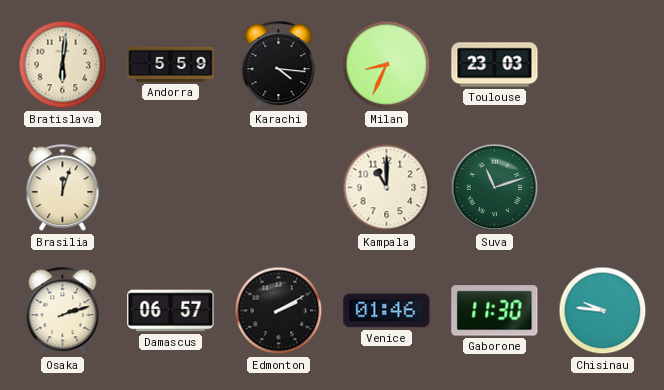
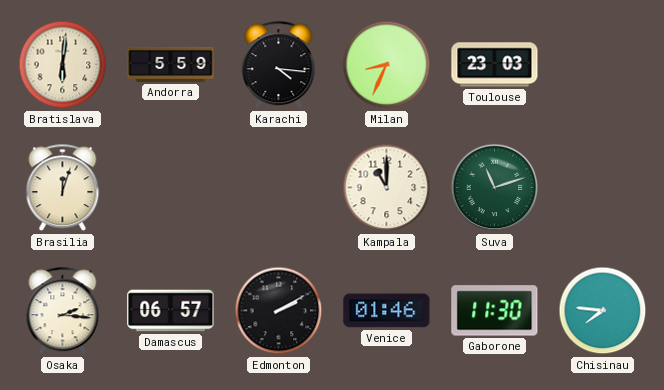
Osaka: 2:12 -> 2:16 (63, 311)
Chisinau: 9:46 -> 7:46 (603, 311)
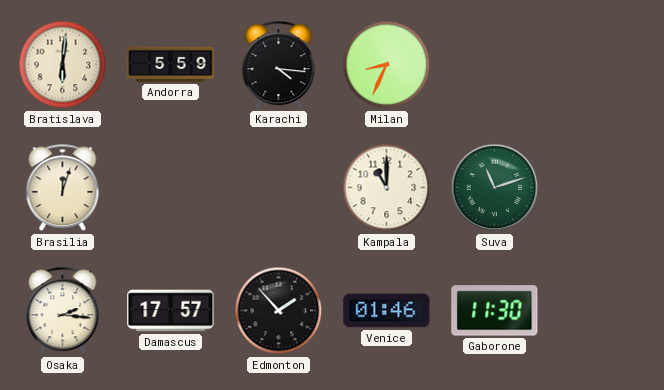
Toulouse: 23:03 -> none (495, 65)
Damascus: 06:57 -> 17:57 (171, 311)
Edmonton: 2:10 -> 1:53 (279, 311)
Chisinau: 7:46 -> none (603, 311)
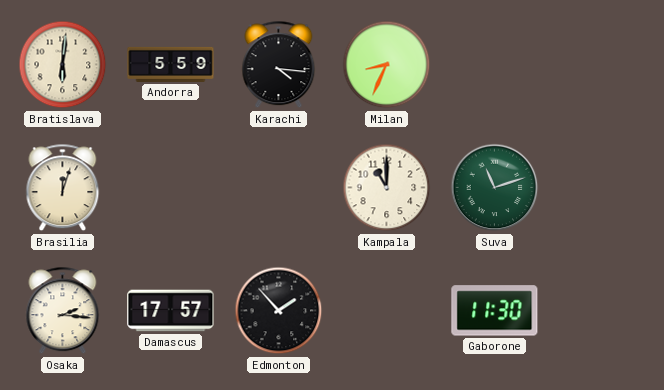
Venice: 01:46 -> none (387, 311)
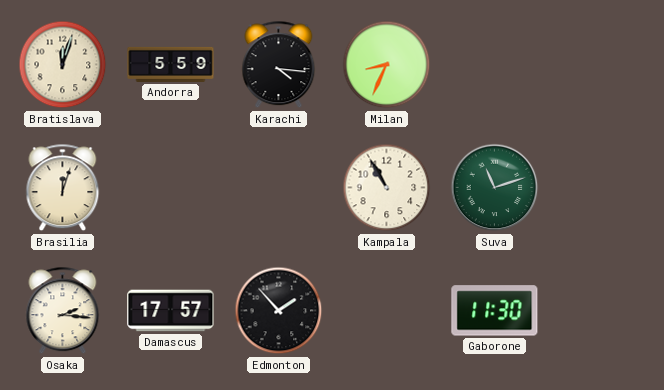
Bratislava: 6:01 -> 12:03 (63, 65)
Kampala: 11:00 -> 10:55 (387, 188)
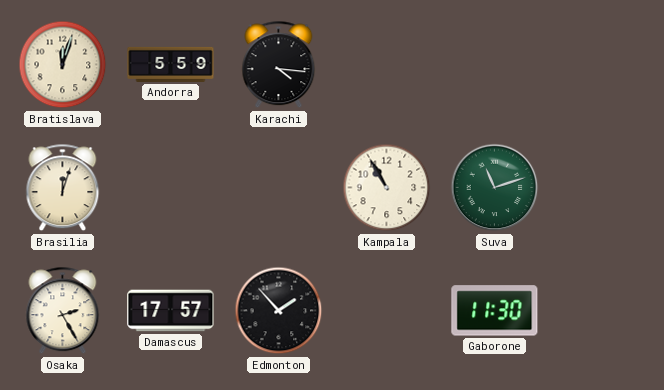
Milan: 8:34 -> none (387, 65)
Osaka: 2:16 -> 2:25 (63, 311)
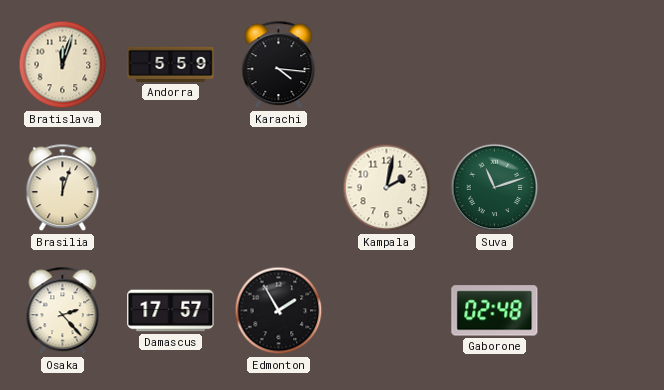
Kampala: 10:55 -> 2:02 (387, 188)
Osaka: 2:25 -> 2:23 (63, 311)
Edmonton: 1:53 -> 1:55 (279, 311)
Gaborone: 11:30 -> 02:48 (495, 311)
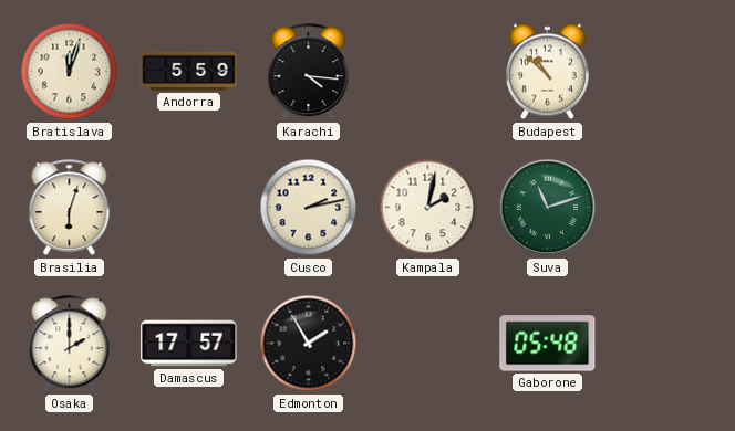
Budapest: none -> 10:52 (547, 72)
Brasilia: 12:03 -> 6:03 (70, 208)
Cusco: none -> 2:13 (309, 208)
Osaka: 2:23 -> 2:00 (70, 344)
Gaborone: 02:48 -> 05:48 (548, 344)
